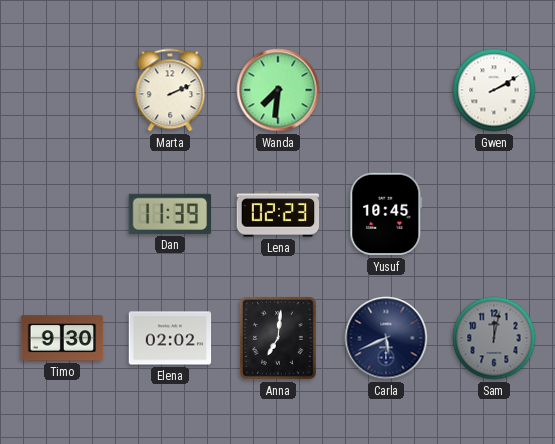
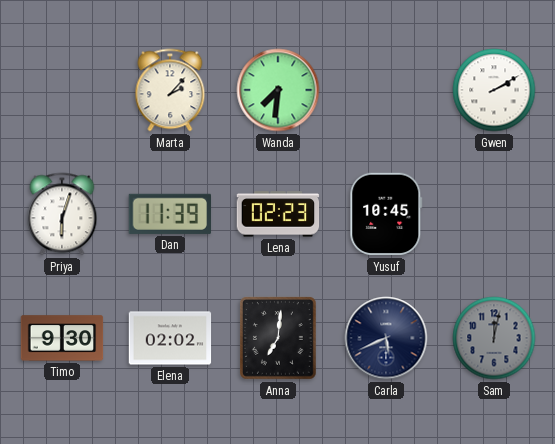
Marta: 2:11 -> 2:07 (170, 90)
Priya: none -> 6:03 (62, 214)
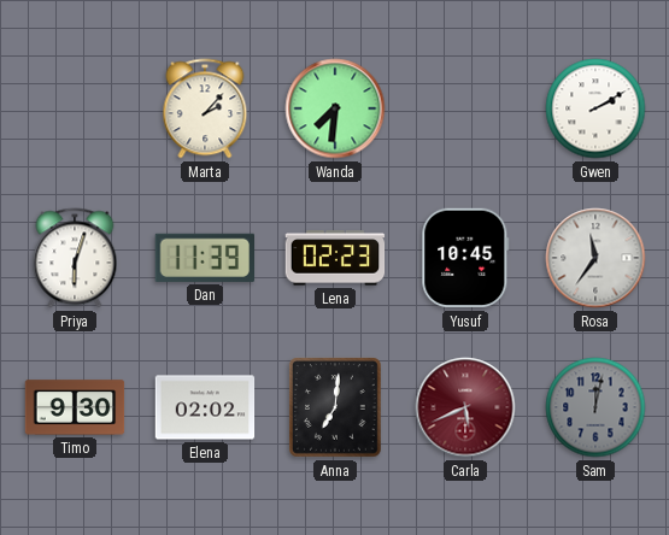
Rosa: none -> 11:36 (595, 258)
Carla dial: navy -> burgundy (465, 407)
